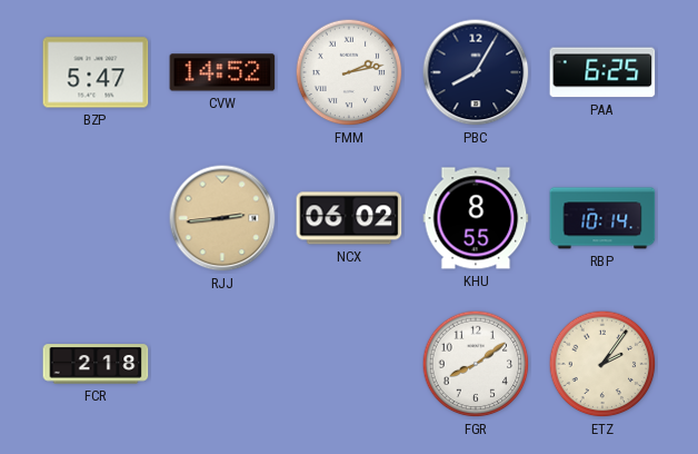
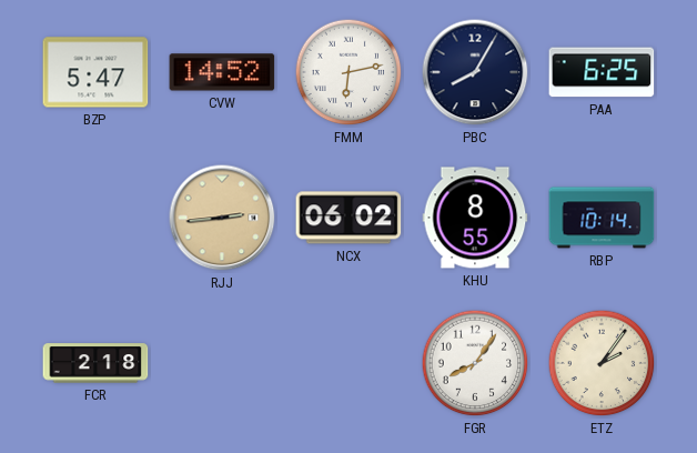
FMM: 2:13 -> 6:13 (348, 72)
FGR: 8:09 -> 8:06 (475, 363)
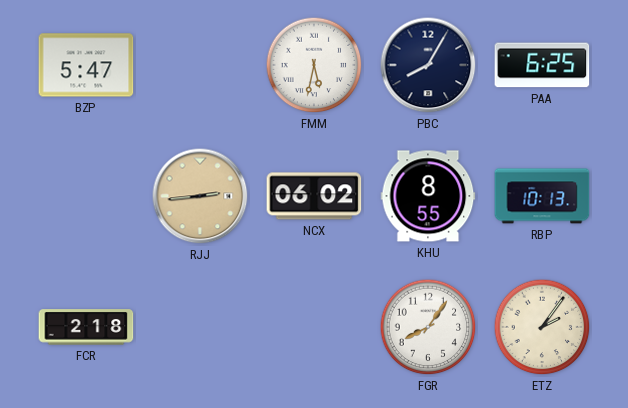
CVW: 14:52 -> none (222, 72)
FMM: 6:13 -> 5:32 (314, 65)
RBP: 10:14 -> 10:13 (542, 196)
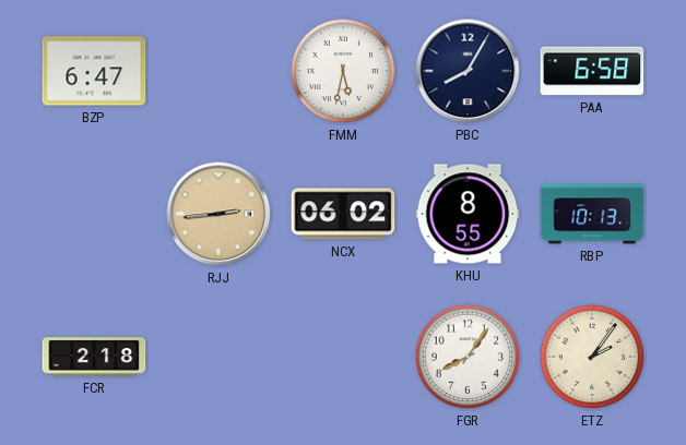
BZP: 5:47 -> 6:47 (94, 71)
PAA: 6:25 -> 6:58 (592, 71)
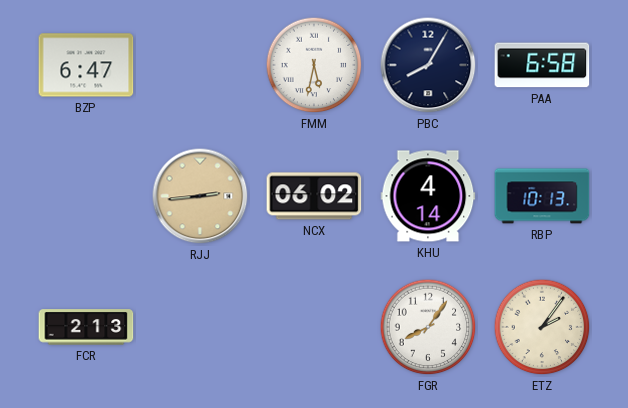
KHU: 8:55 -> 4:14 (428, 196)
FCR: 2:18 -> 2:13 (86, 327)
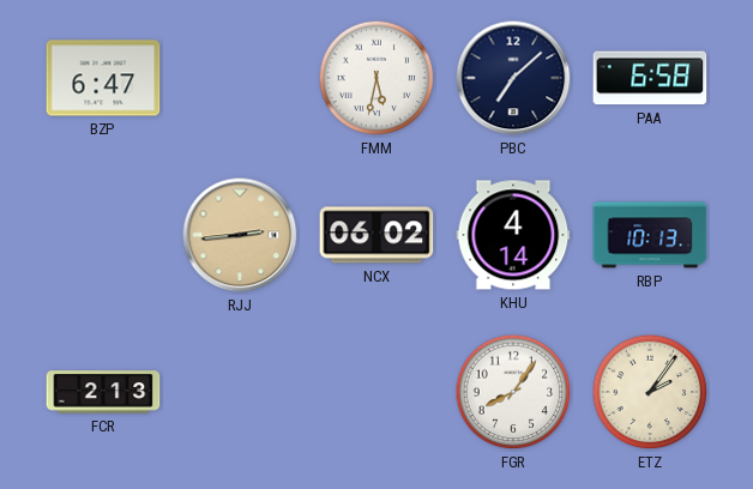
PBC: 8:05 -> 7:08 (513, 78)
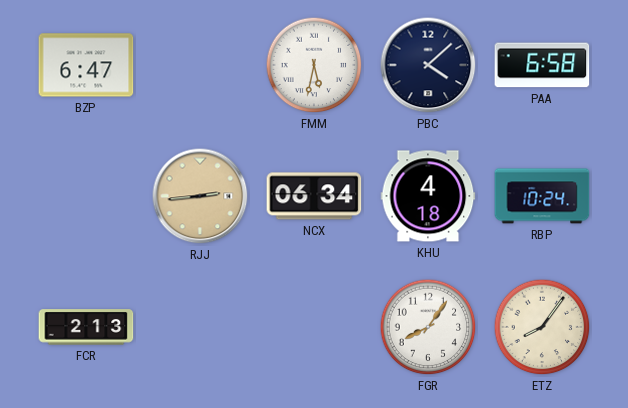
PBC: 7:08 -> 4:08 (428, 65)
NCX: 06:02 -> 06:34 (314, 196)
KHU: 4:14 -> 4:18 (428, 196)
RBP: 10:13 -> 10:24 (542, 196)
ETZ: 2:06 -> 8:06 (542, 327)
